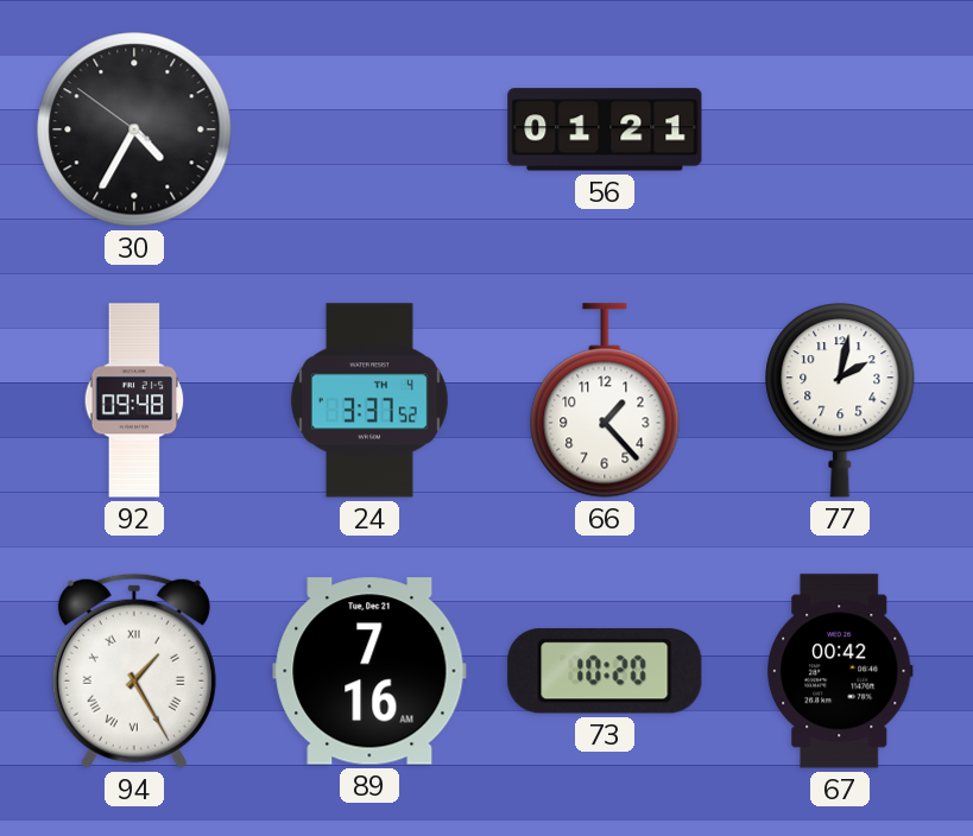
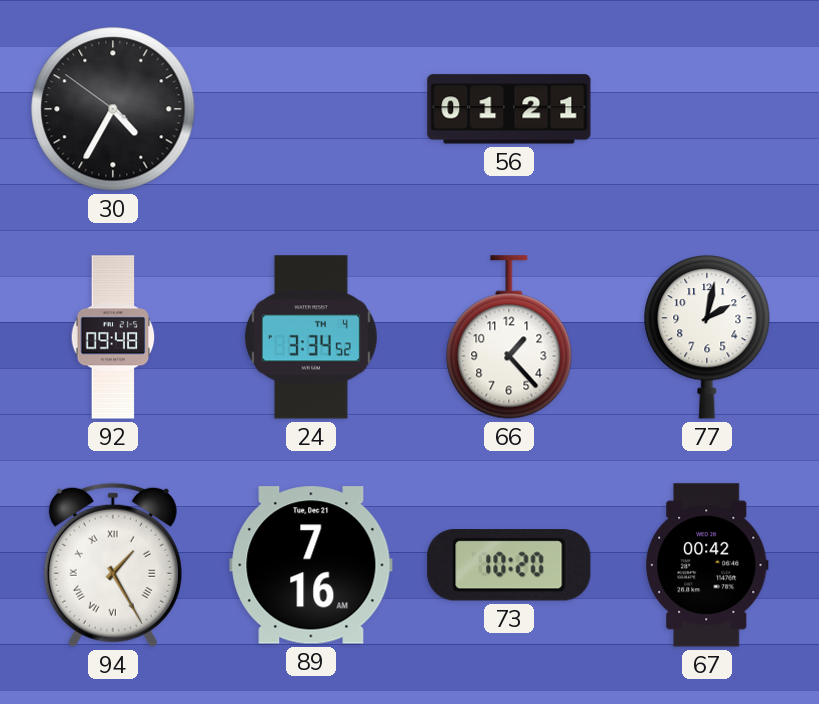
24: 3:37 -> 3:34 (311, 337)
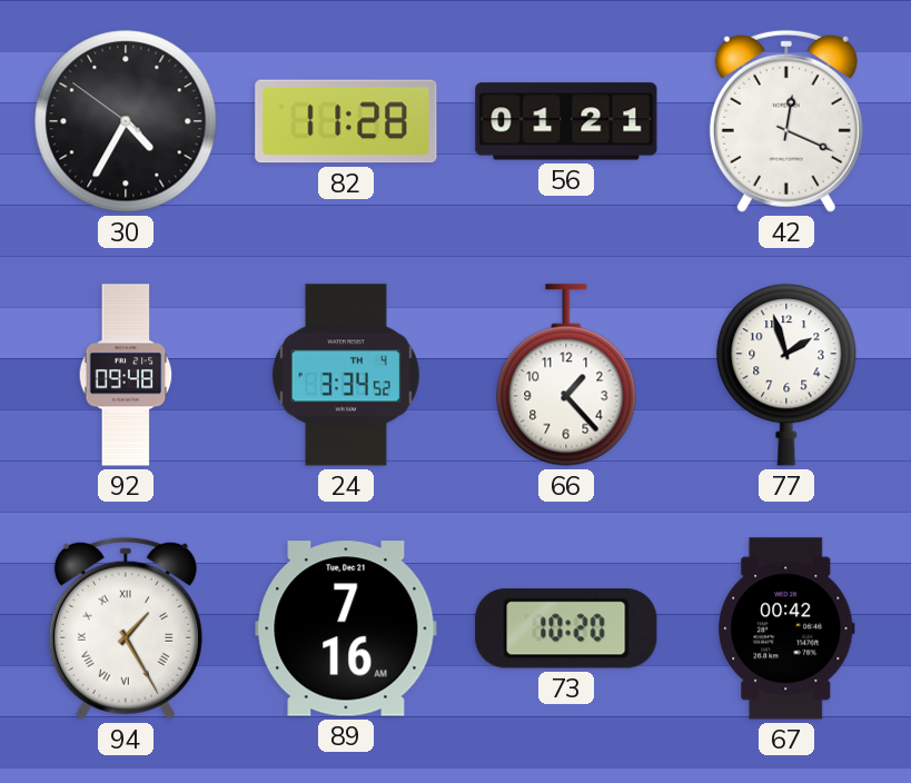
82: none -> 11:28 (346, 121)
42: none -> 12:19 (786, 121)
77: 2:02 -> 1:57 (786, 375)
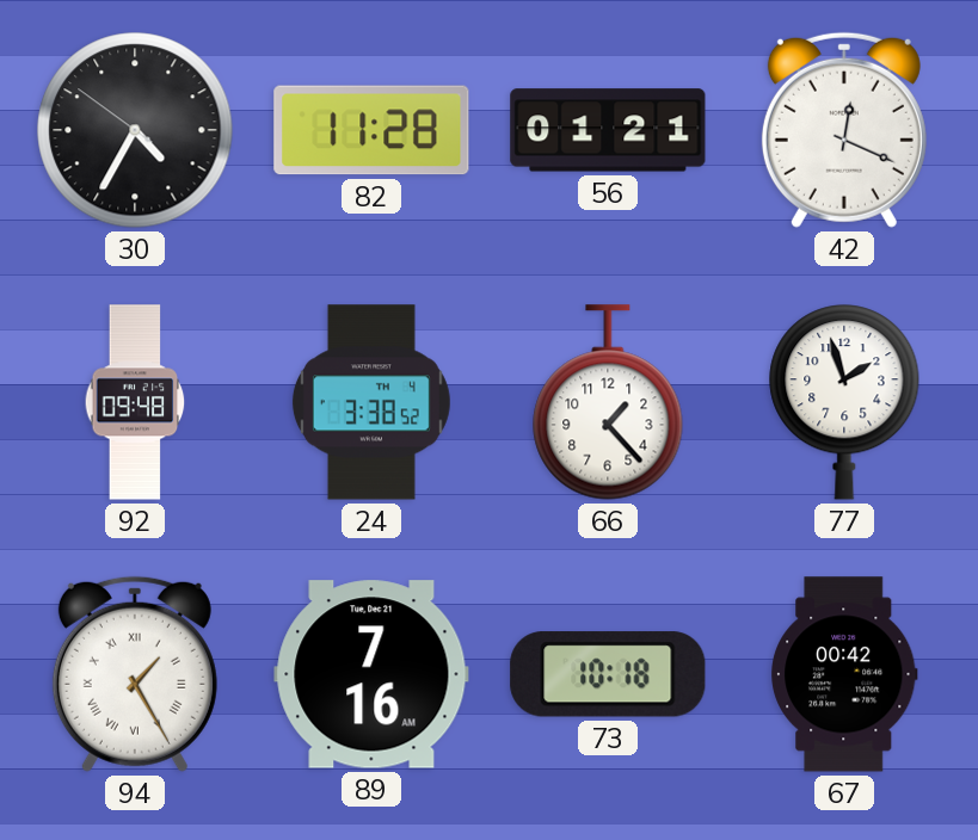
24: 3:34 -> 3:38 (371, 402)
73: 10:20 -> 10:18 (608, 674)
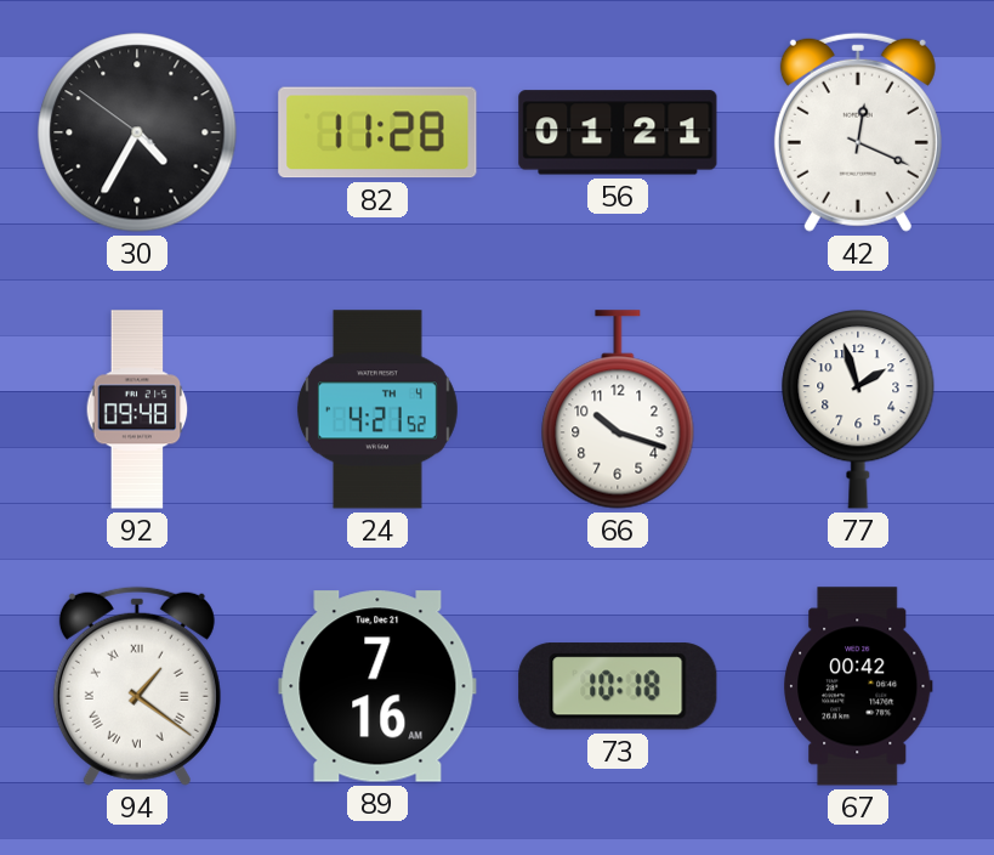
24: 3:38 -> 4:21 (377, 409)
66: 1:23 -> 10:18 (618, 409)
94: 1:25 -> 1:21 (137, 686)
